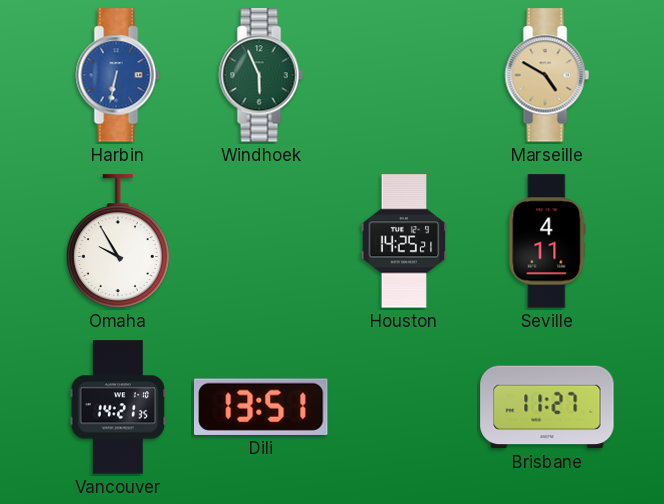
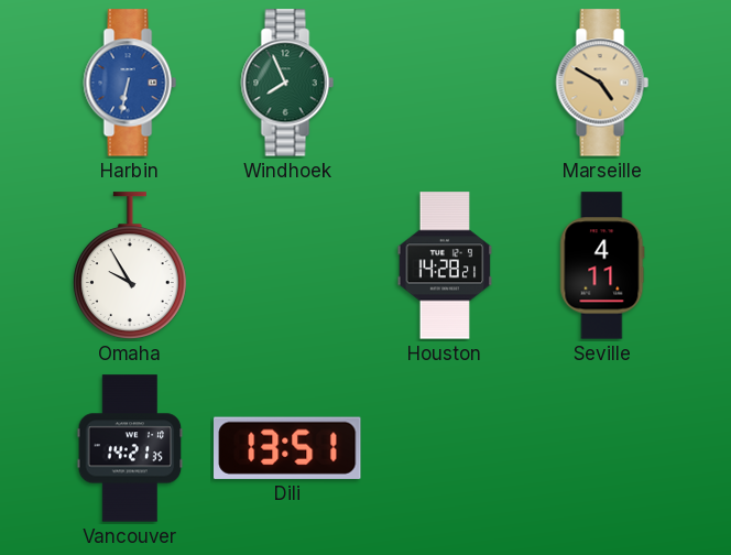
Windhoek: 5:56 -> 7:56 (287, 83)
Houston: 14:25 -> 14:28 (445, 265)
Brisbane: 11:27 -> none (547, 407)
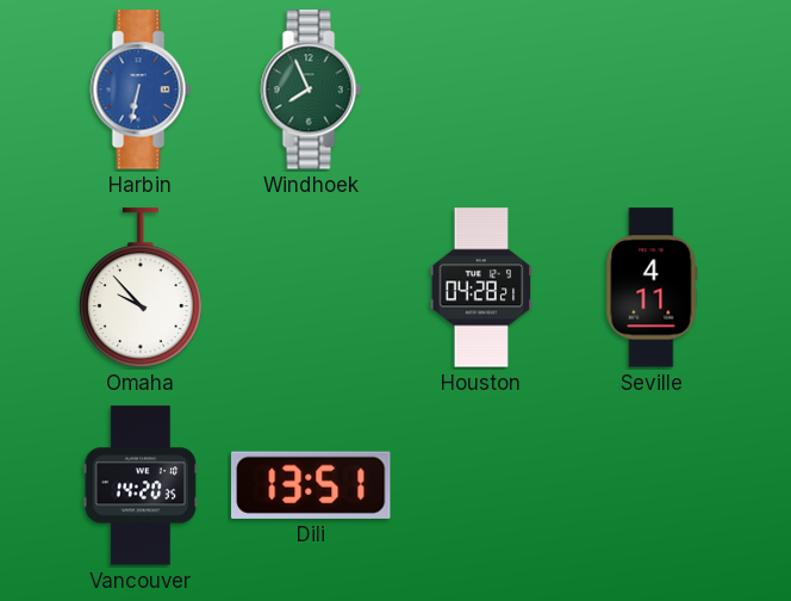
Marseille: 4:50 -> none (602, 83)
Omaha: 9:55 -> 9:53 (141, 287)
Houston: 14:28 -> 04:28 (481, 287)
Vancouver: 14:21 -> 14:20 (141, 485)
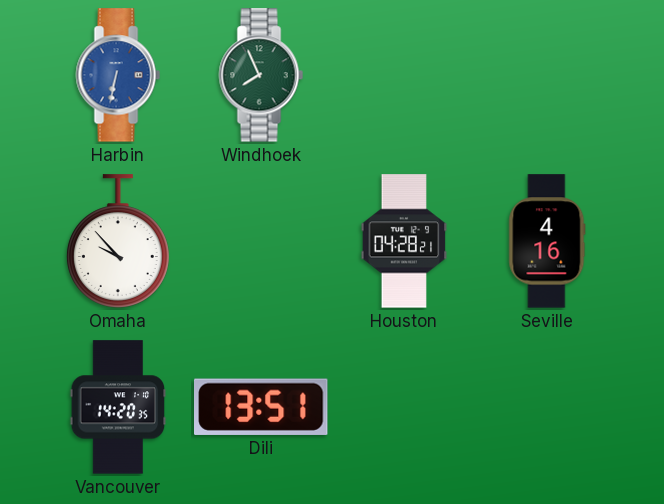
Seville: 4:11 -> 4:16 (547, 241)
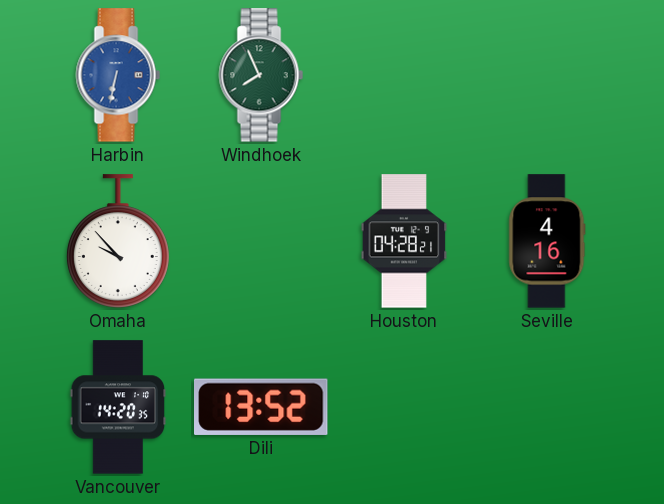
Dili: 13:51 -> 13:52 (262, 407)
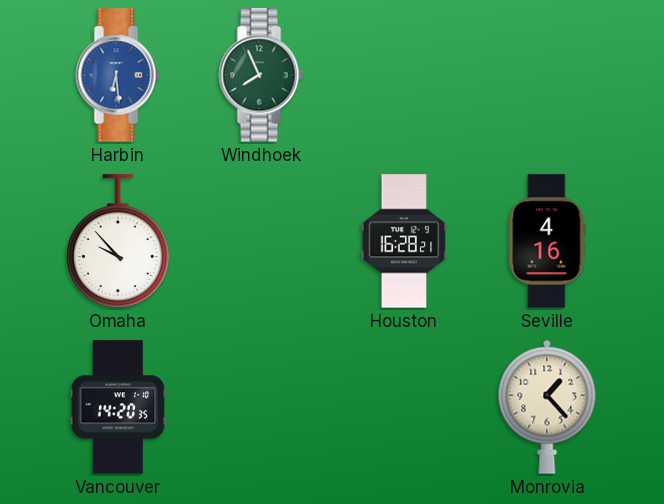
Harbin: 6:32 -> 6:29 (118, 75)
Houston: 04:28 -> 16:28 (404, 241)
Dili: 13:52 -> none (262, 407)
Monrovia: none -> 1:23 (547, 407)
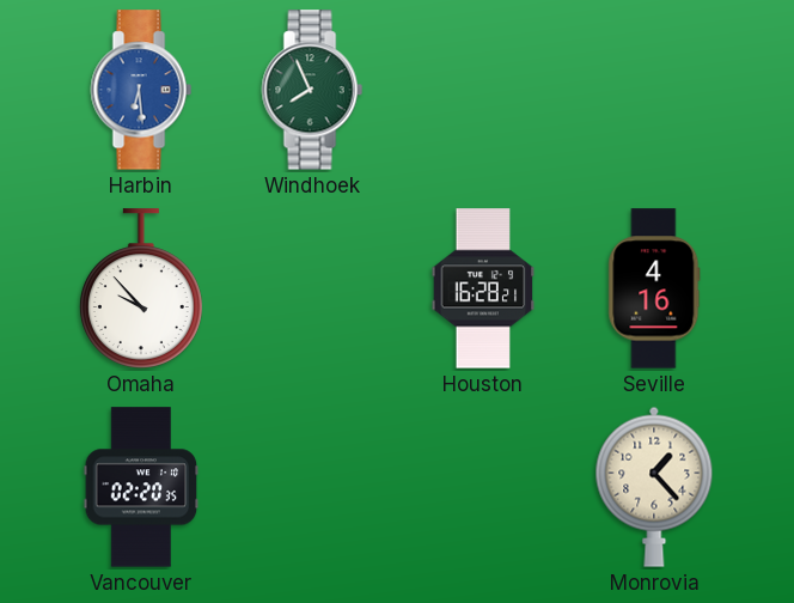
Vancouver: 14:20 -> 02:20 (141, 487)
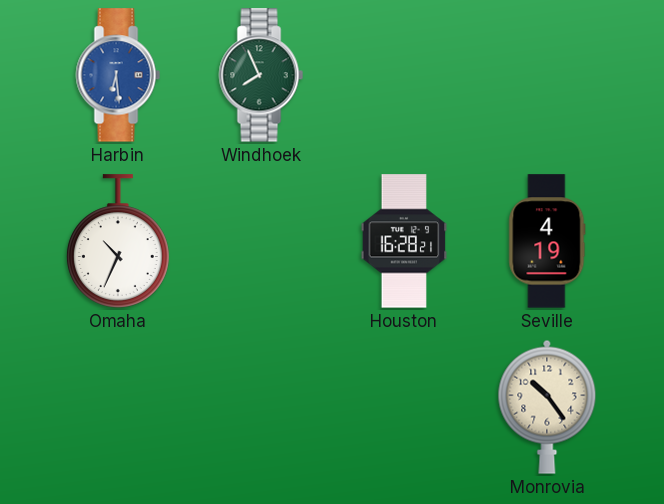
Omaha: 9:53 -> 10:34 (118, 241)
Seville: 4:16 -> 4:19 (547, 241)
Vancouver: 02:20 -> none (141, 487)
Monrovia: 1:23 -> 10:24 (547, 407)
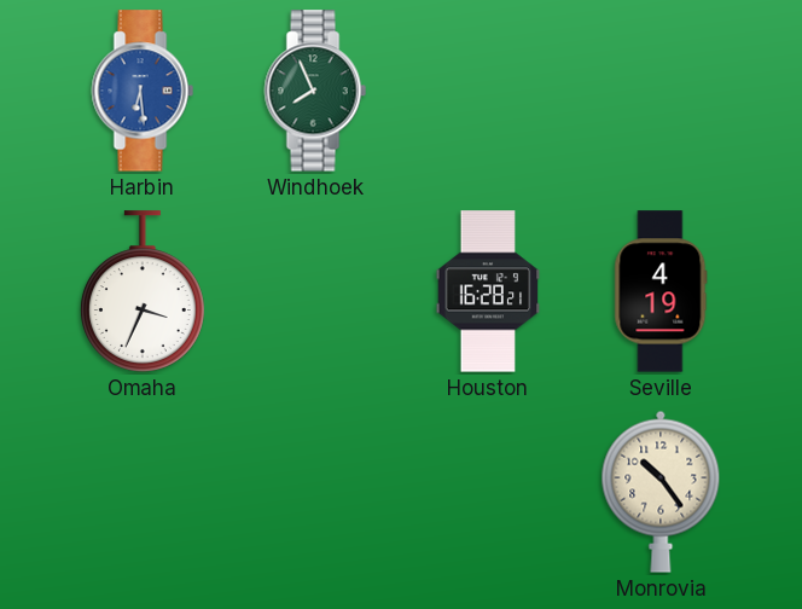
Omaha: 10:34 -> 3:34 (143, 291)
